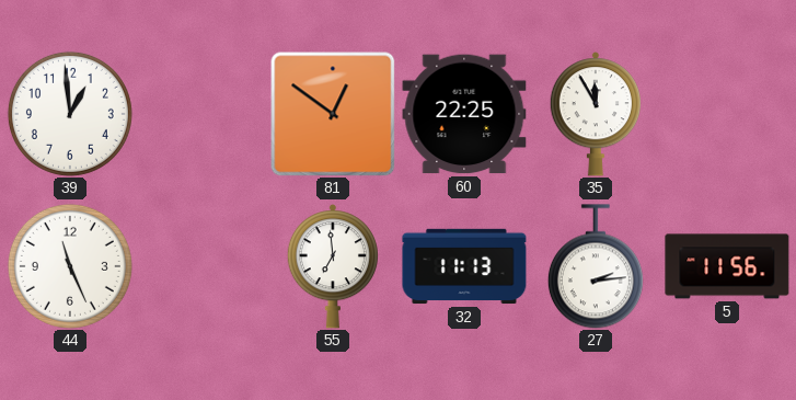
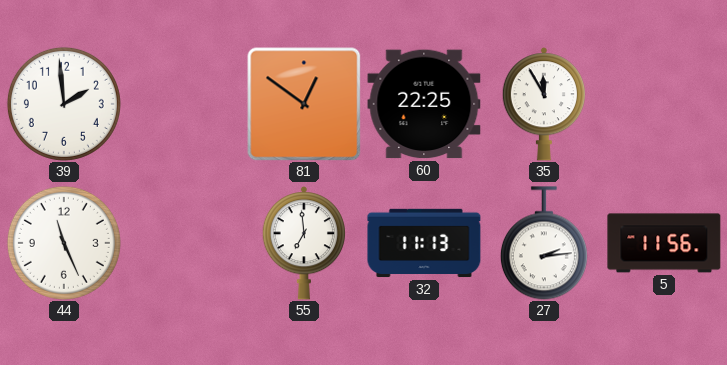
39: 12:59 -> 1:59 (64, 104)
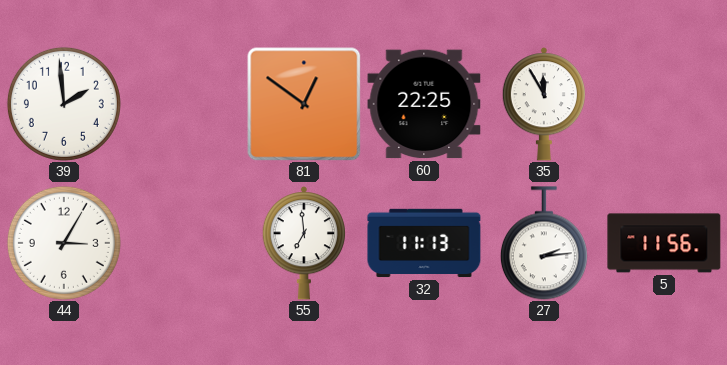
44: 11:26 -> 3:05 (64, 243)
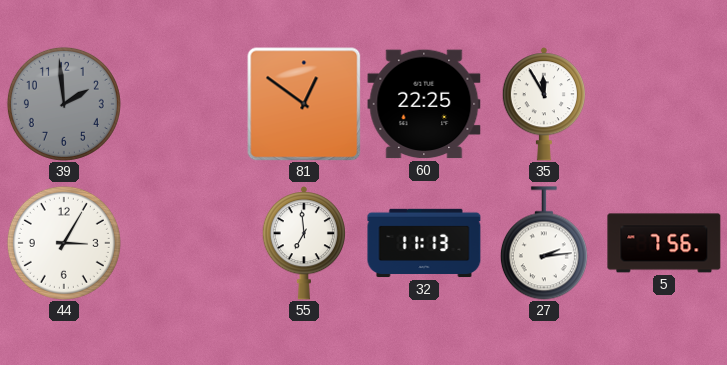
39 dial: white -> grey (64, 104)
5: 11:56 -> 7:56 (664, 243)
